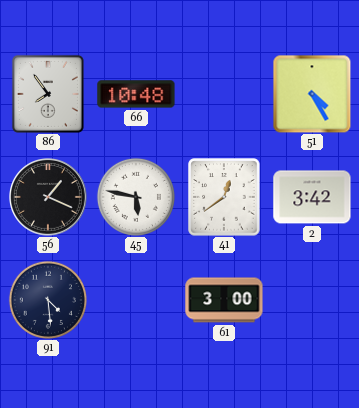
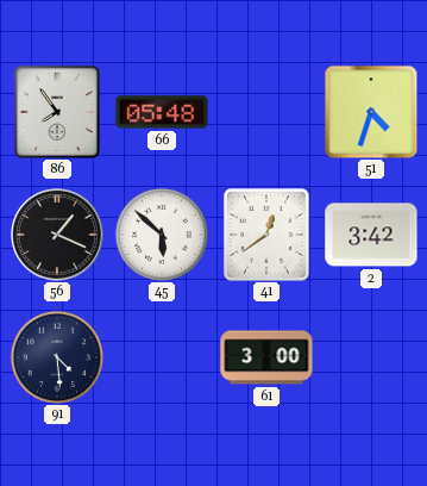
66: 10:48 -> 05:48 (162, 112)
51: 4:25 -> 4:33 (371, 112)
45: 5:47 -> 5:52 (162, 235)
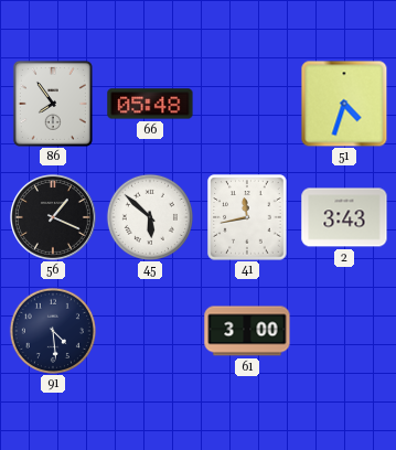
41: 12:39 -> 11:43 (247, 217)
2: 3:42 -> 3:43 (344, 217)
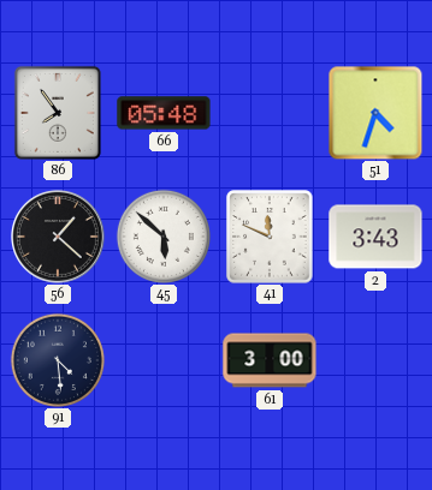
56: 1:19 -> 1:22 (59, 238)
41: 11:43 -> 11:49 (270, 237)
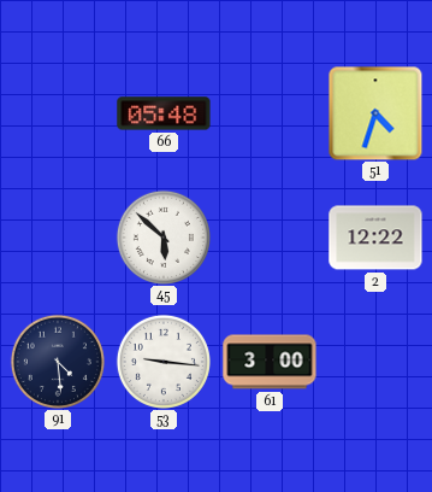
86: 7:54 -> none (58, 113)
56: 1:22 -> none (59, 238)
41: 11:49 -> none (270, 237)
2: 3:43 -> 12:22 (375, 238)
53: none -> 9:16 (164, 362)
